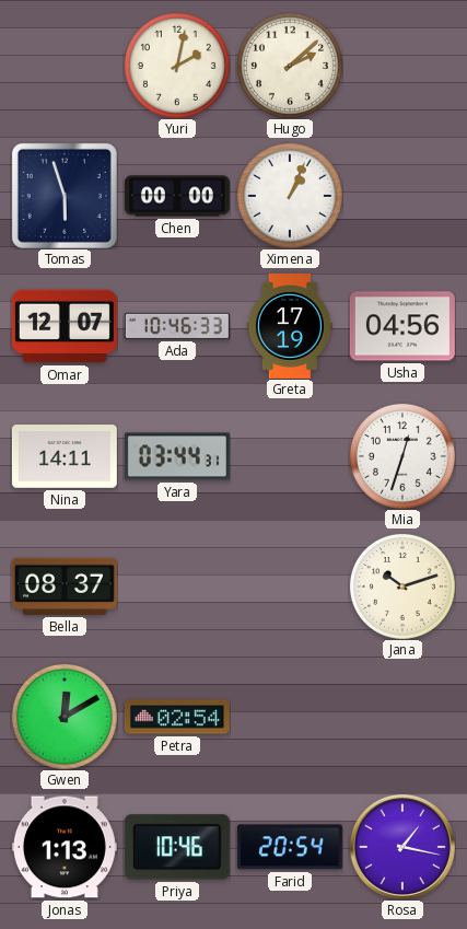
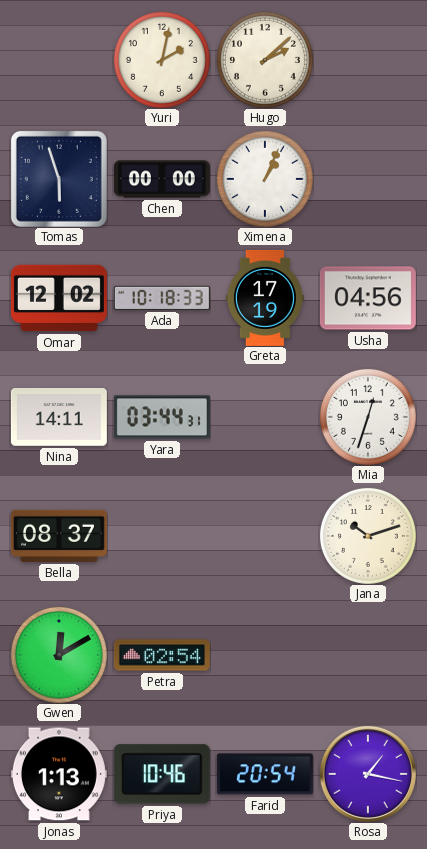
Omar: 12:07 -> 12:02 (59, 298)
Ada: 10:46 -> 10:18 (162, 298)
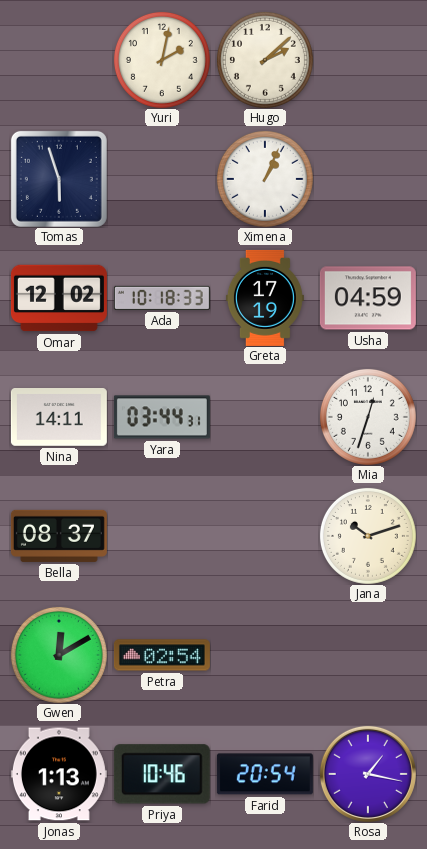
Chen: 00:00 -> none (162, 179)
Usha: 04:56 -> 04:59 (368, 298)
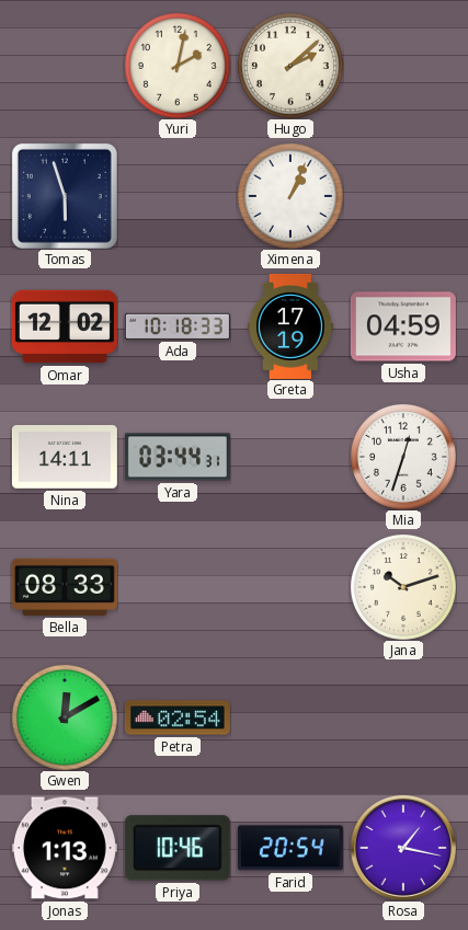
Bella: 08:37 -> 08:33 (65, 587)
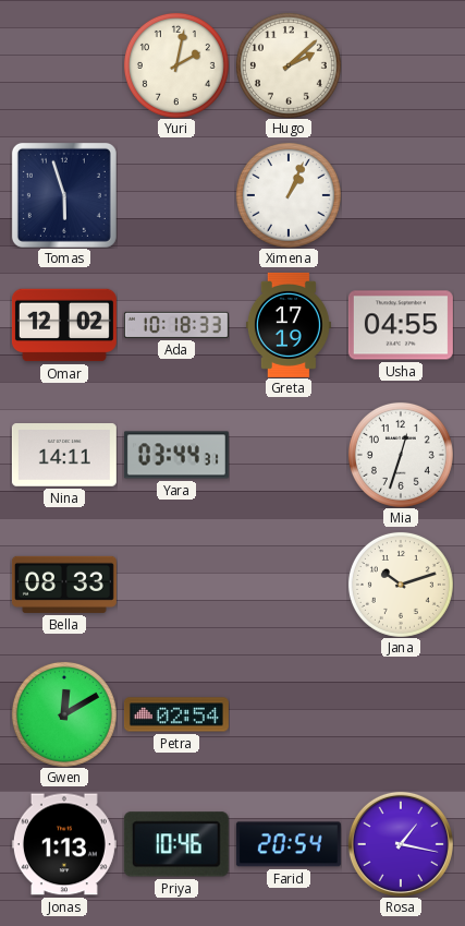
Usha: 04:59 -> 04:55 (401, 325)
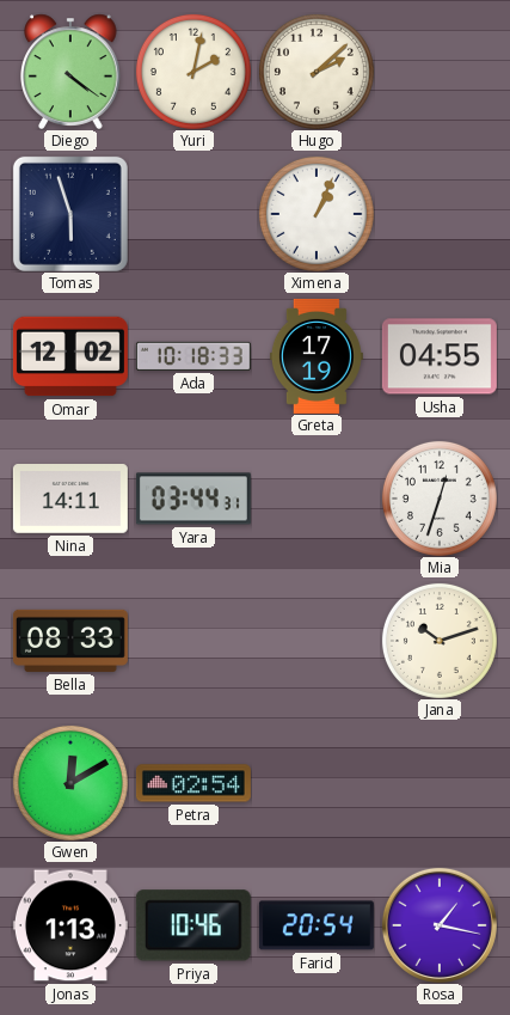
Diego: none -> 4:21 (72, 72)
